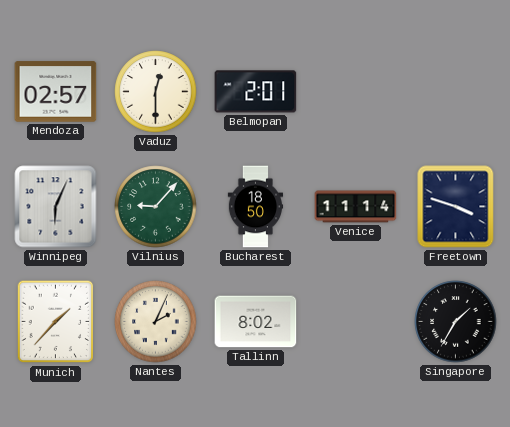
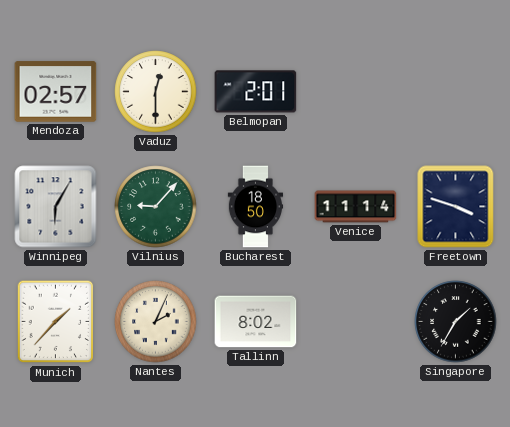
Winnipeg: 6:04 -> 6:05 (56, 207)
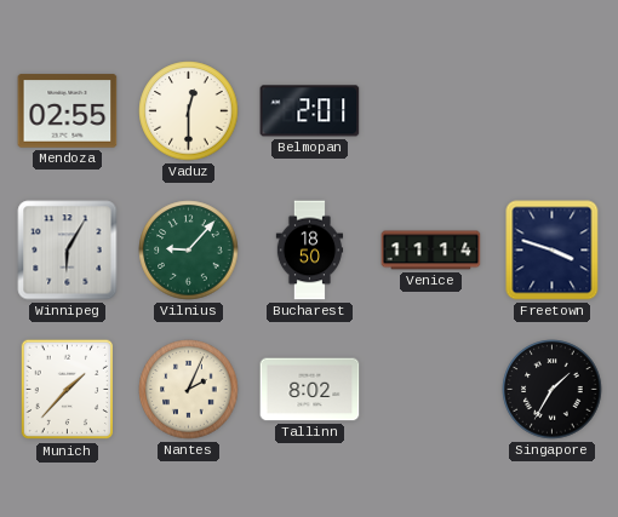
Mendoza: 02:57 -> 02:55 (68, 111)
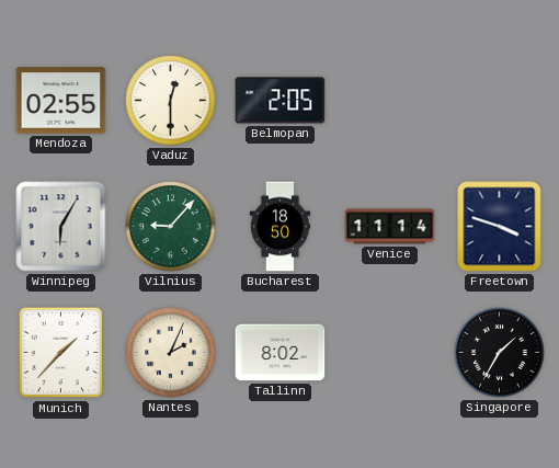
Belmopan: 2:01 -> 2:05 (281, 101)
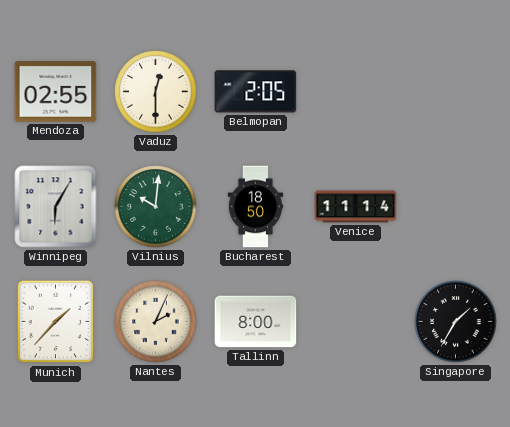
Vilnius: 9:07 -> 10:01 (156, 207)
Freetown: 3:48 -> none (500, 227)
Tallinn: 8:02 -> 8:00 (256, 322)
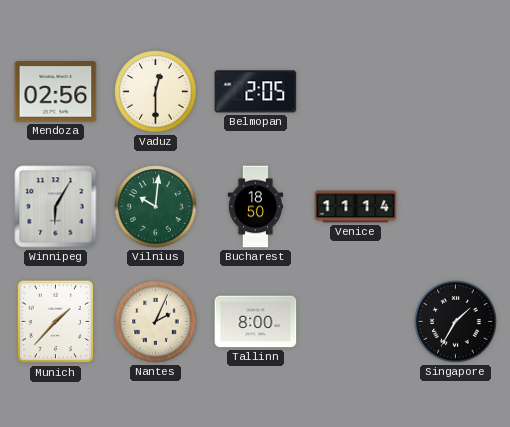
Mendoza: 02:55 -> 02:56 (56, 92)
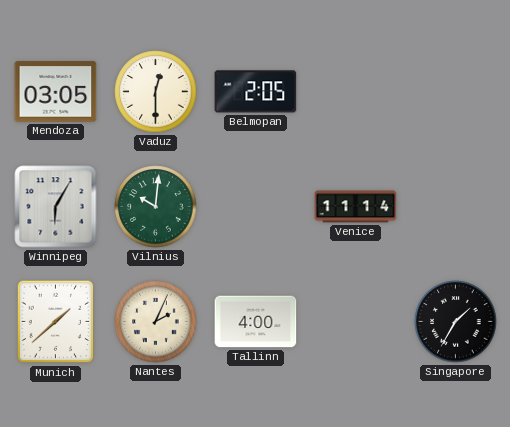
Mendoza: 02:56 -> 03:05 (56, 92)
Bucharest: 18:50 -> none (256, 207)
Munich: 1:37 -> 1:38 (56, 322)
Tallinn: 8:00 -> 4:00 (256, 322)
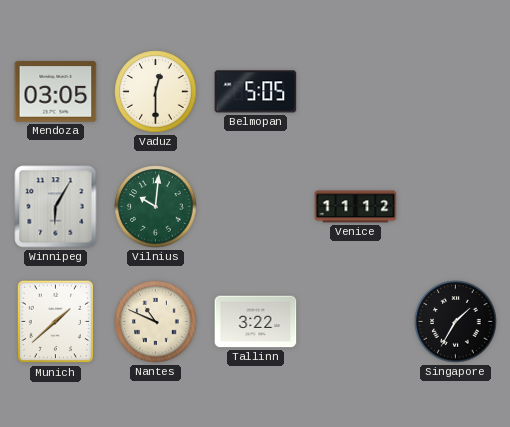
Belmopan: 2:05 -> 5:05 (256, 92)
Venice: 11:14 -> 11:12 (356, 207)
Nantes: 2:04 -> 10:49 (156, 322)
Tallinn: 4:00 -> 3:22 (256, 322)
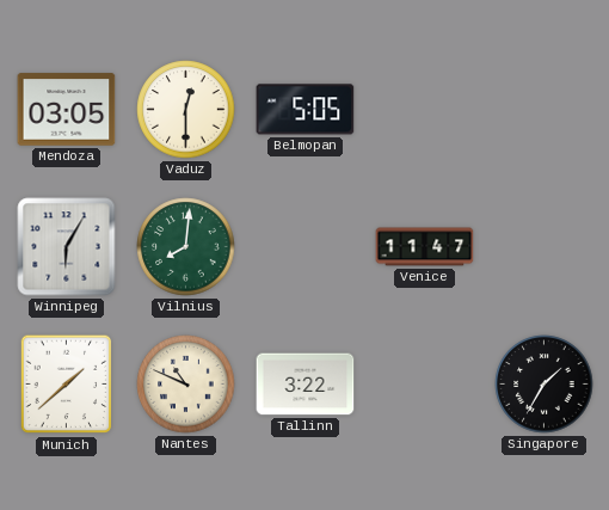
Vilnius: 10:01 -> 8:01 (186, 247)
Venice: 11:12 -> 11:47 (425, 247)
